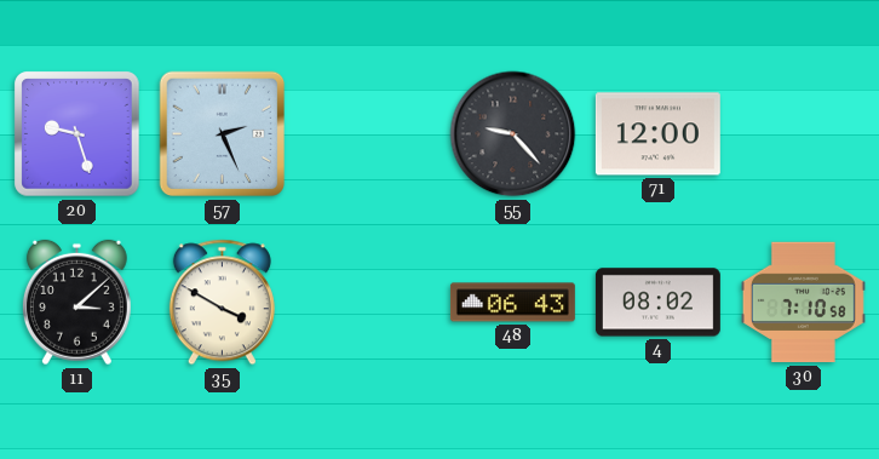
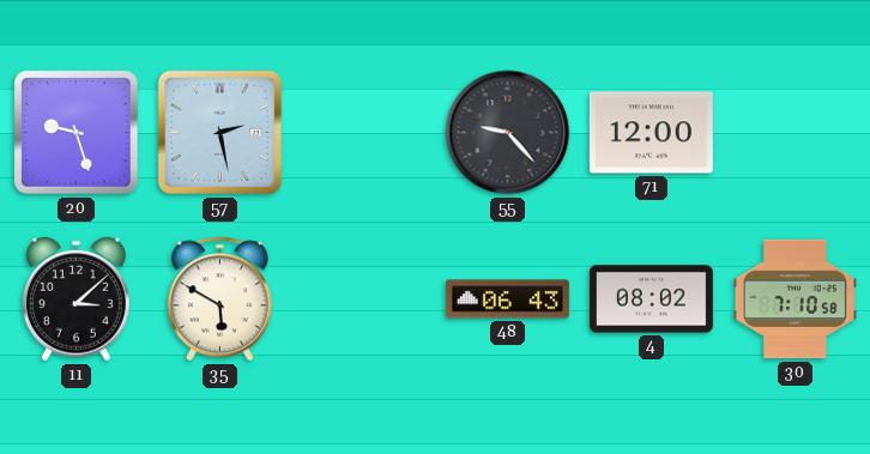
57: 2:26 -> 2:28 (220, 133)
35: 3:50 -> 5:50 (219, 299)
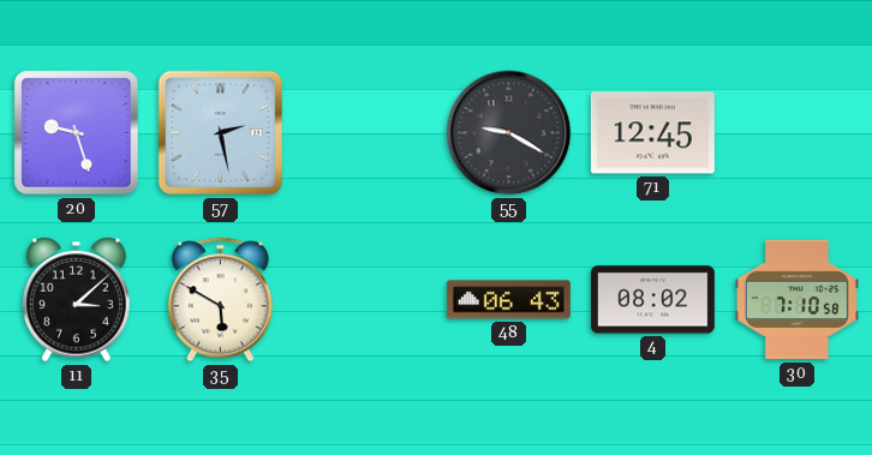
55: 9:23 -> 9:20 (509, 133)
71: 12:00 -> 12:45 (652, 133)
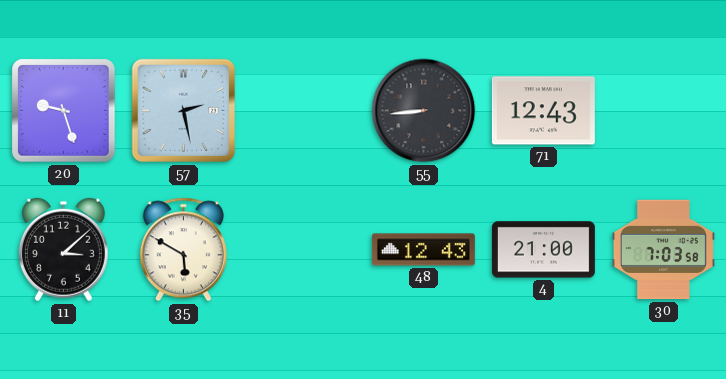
55: 9:20 -> 8:44 (424, 111)
71: 12:45 -> 12:43 (543, 111)
48: 06:43 -> 12:43 (423, 250)
4: 08:02 -> 21:00 (543, 250)
30: 7:10 -> 7:03 (663, 250)
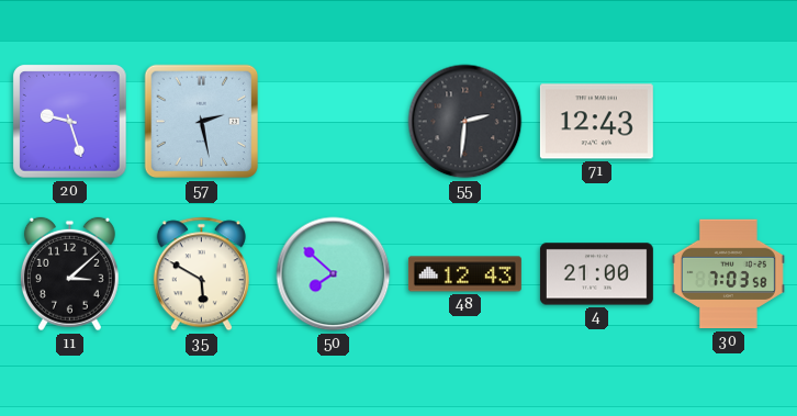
55: 8:44 -> 2:31 (465, 122)
50: none -> 7:52 (334, 274)
